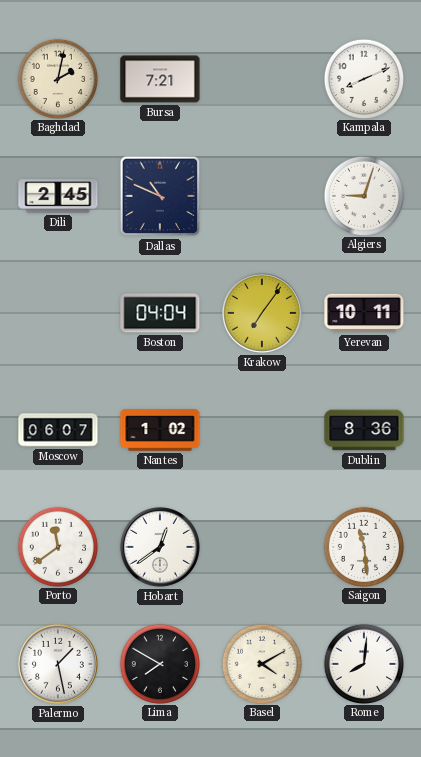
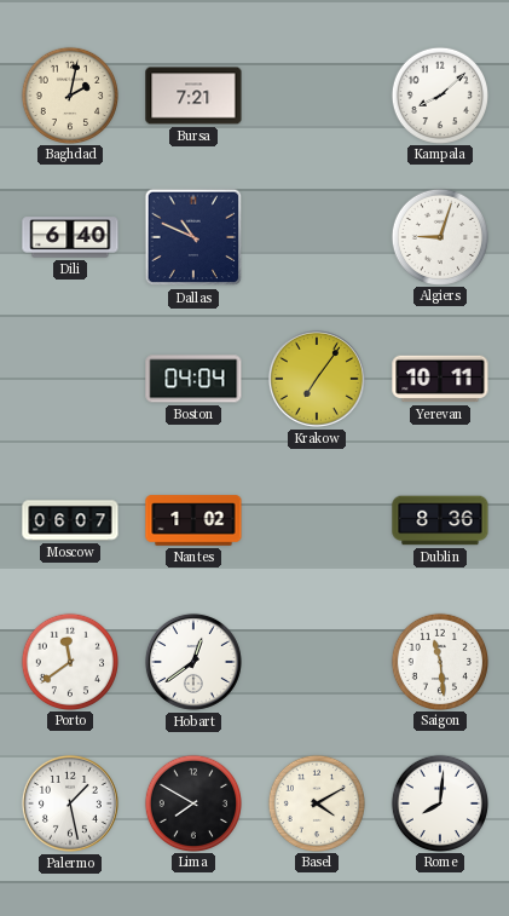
Kampala: 8:11 -> 8:08 (439, 94)
Dili: 2:45 -> 6:40 (70, 237)
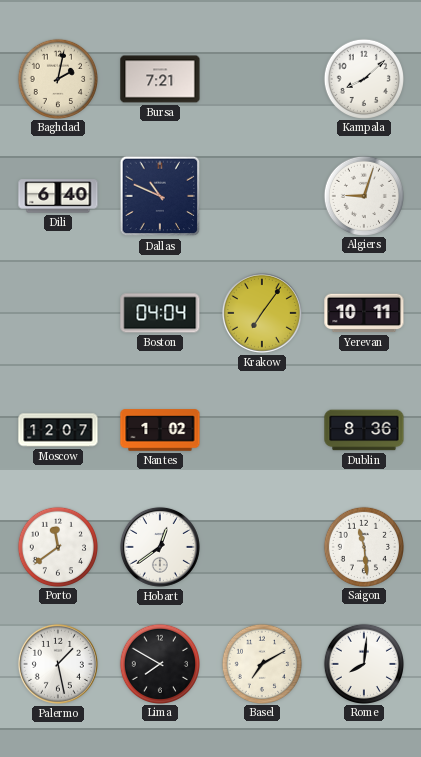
Moscow: 06:07 -> 12:07 (58, 430)
Basel: 4:10 -> 7:10 (261, 663)
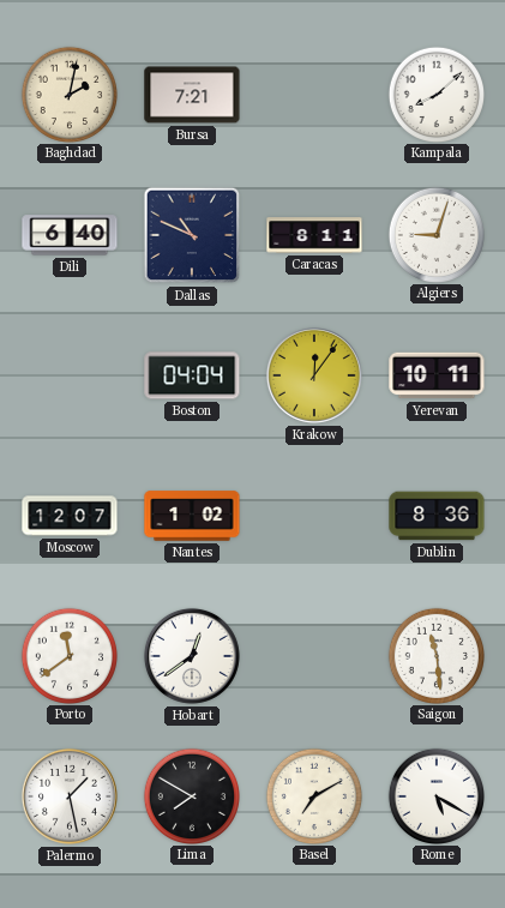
Caracas: none -> 8:11 (314, 235)
Krakow: 7:06 -> 12:06 (314, 375)
Rome: 8:01 -> 5:20 (435, 795)
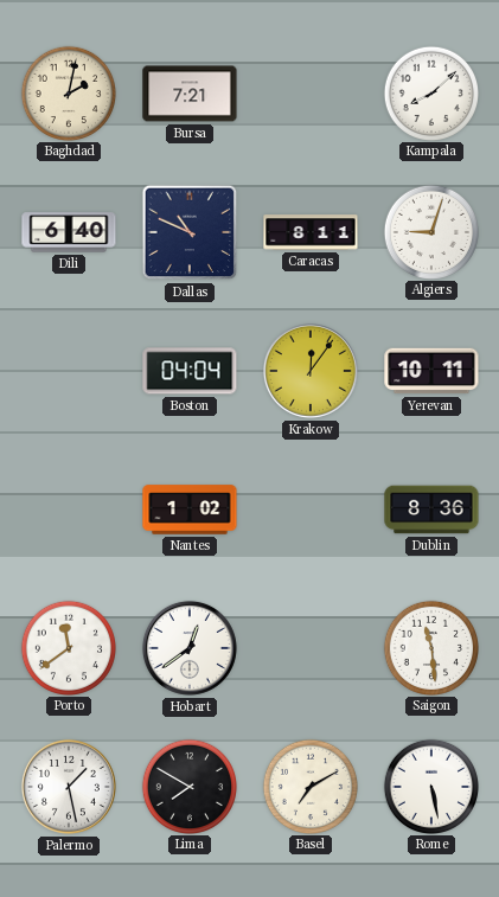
Moscow: 12:07 -> none (70, 516)
Rome: 5:20 -> 5:28 (430, 786)
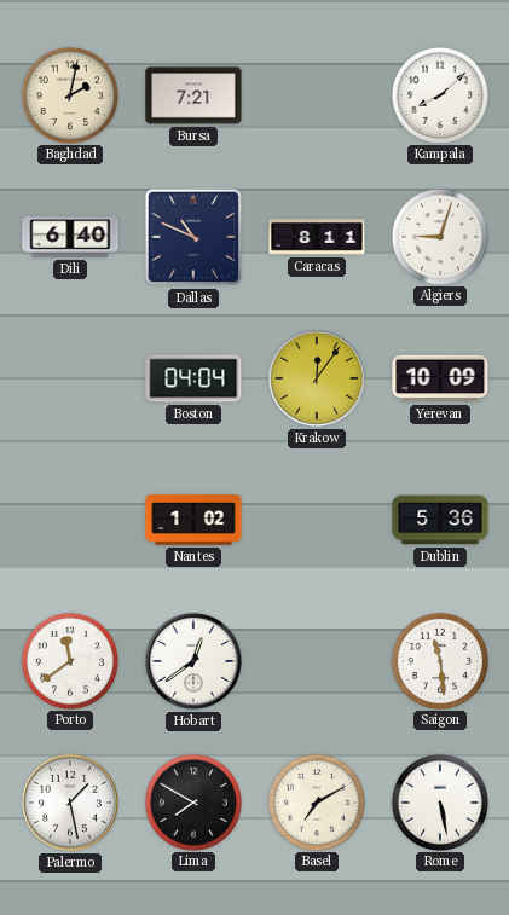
Yerevan: 10:11 -> 10:09 (440, 378)
Dublin: 8:36 -> 5:36 (440, 520)
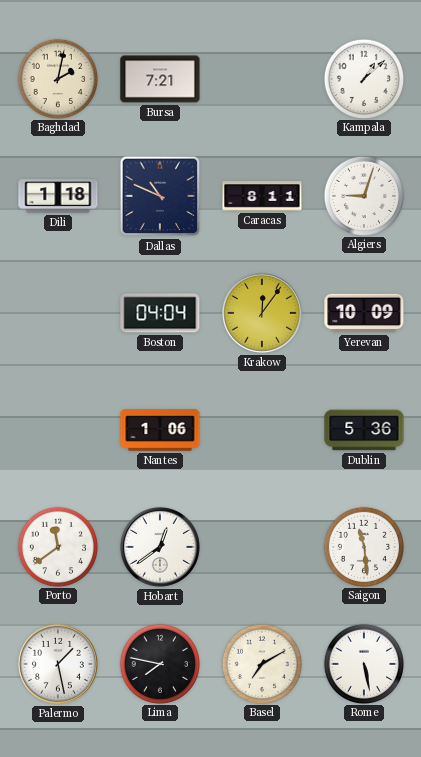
Kampala: 8:08 -> 1:08 (363, 78)
Dili: 6:40 -> 1:18 (58, 196)
Nantes: 1:02 -> 1:06 (160, 430)
Lima: 7:50 -> 7:47 (159, 663)
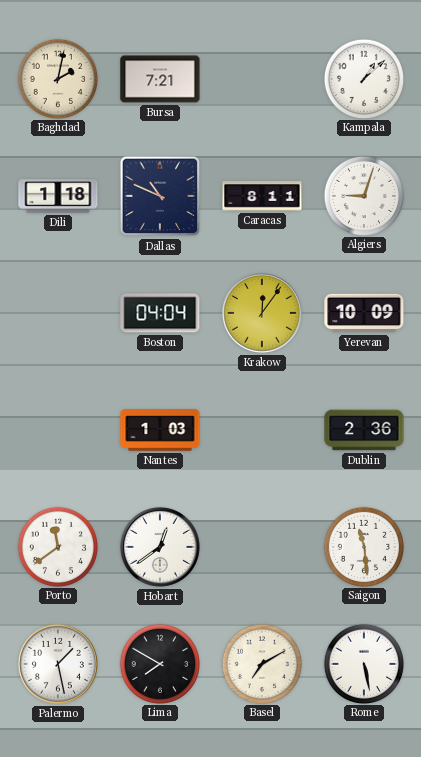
Nantes: 1:06 -> 1:03 (160, 430)
Dublin: 5:36 -> 2:36 (364, 430)
Lima: 7:47 -> 7:50 (159, 663)
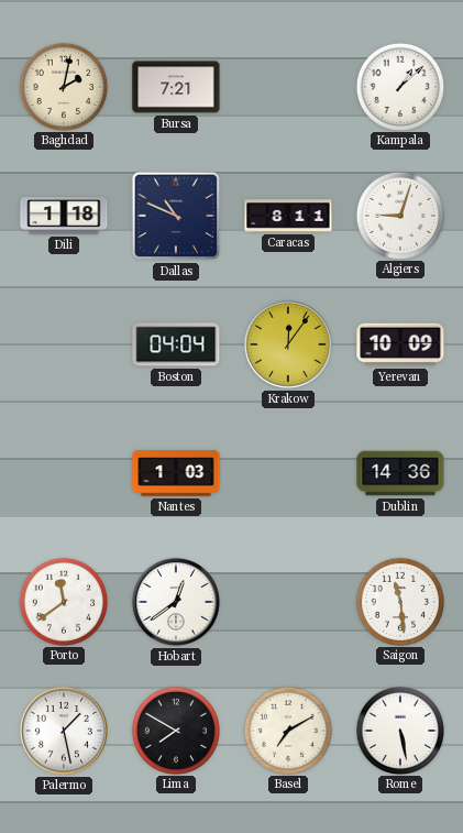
Dublin: 2:36 -> 14:36 (400, 473)
